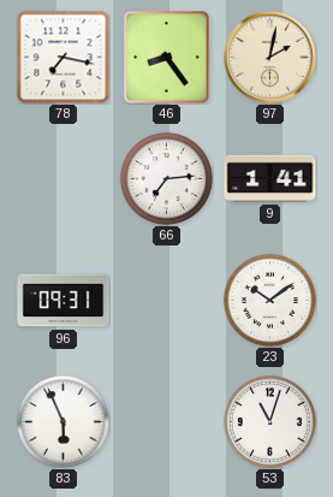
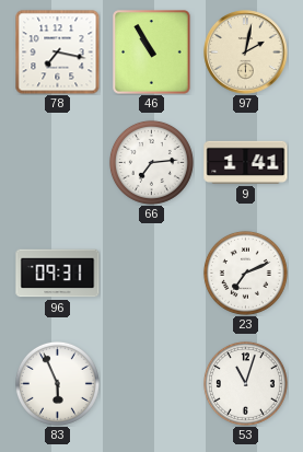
46: 8:24 -> 10:55 (152, 53)
23: 10:09 -> 7:11 (245, 273)
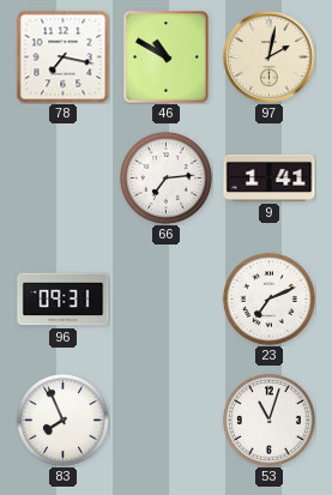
46: 10:55 -> 10:50 (167, 58)
83: 5:56 -> 7:56 (62, 419)
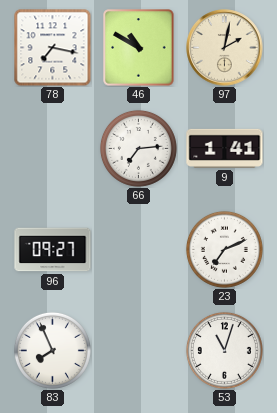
96: 09:31 -> 09:27 (53, 250)
